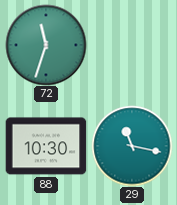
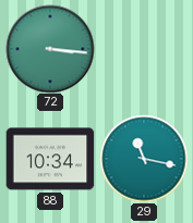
72: 11:33 -> 3:16 (50, 49)
88: 10:30 -> 10:34 (50, 159)
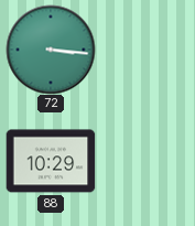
88: 10:34 -> 10:29 (51, 161)
29: 11:17 -> none (144, 159)
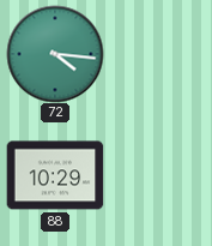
72: 3:16 -> 4:16 (55, 54)
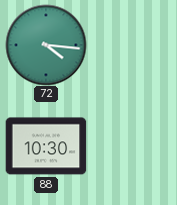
88: 10:29 -> 10:30 (46, 146)
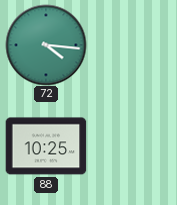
88: 10:30 -> 10:25 (46, 146)
